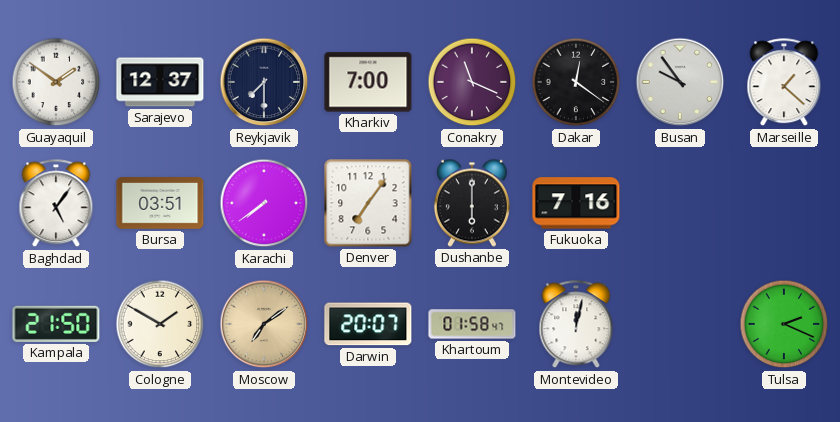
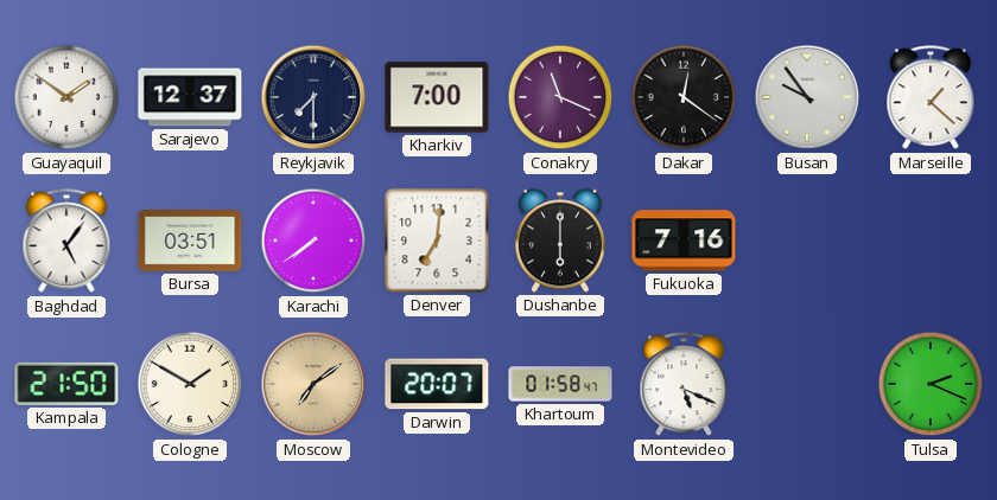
Denver: 7:06 -> 7:01 (437, 241)
Montevideo: 12:02 -> 5:19 (684, 385)
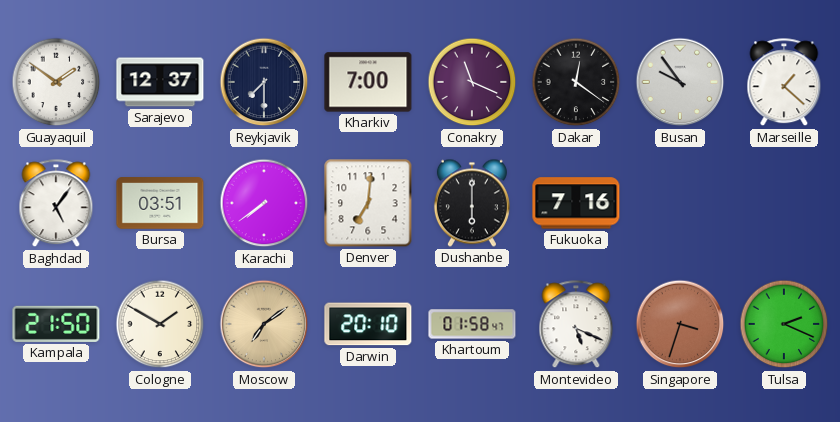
Darwin: 20:07 -> 20:10 (368, 324)
Singapore: none -> 3:33 (680, 324)
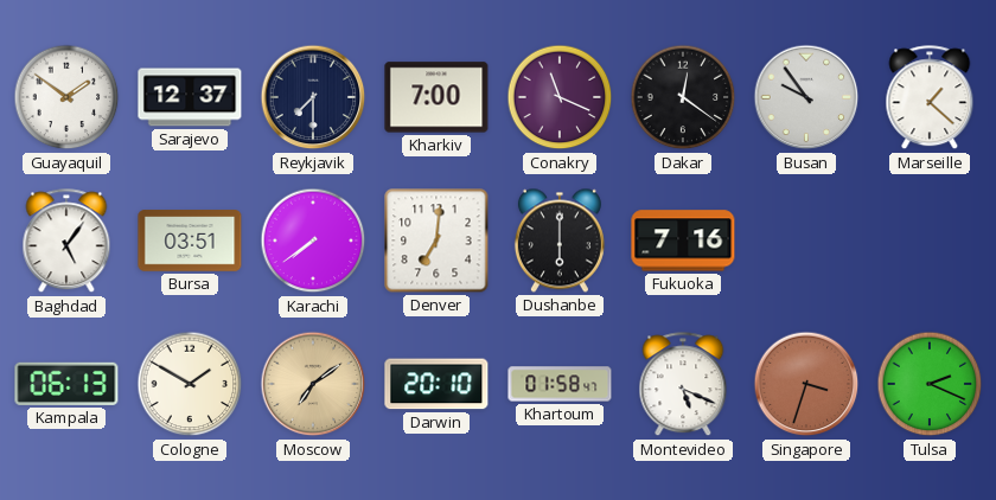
Kampala: 21:50 -> 06:13 (66, 384)
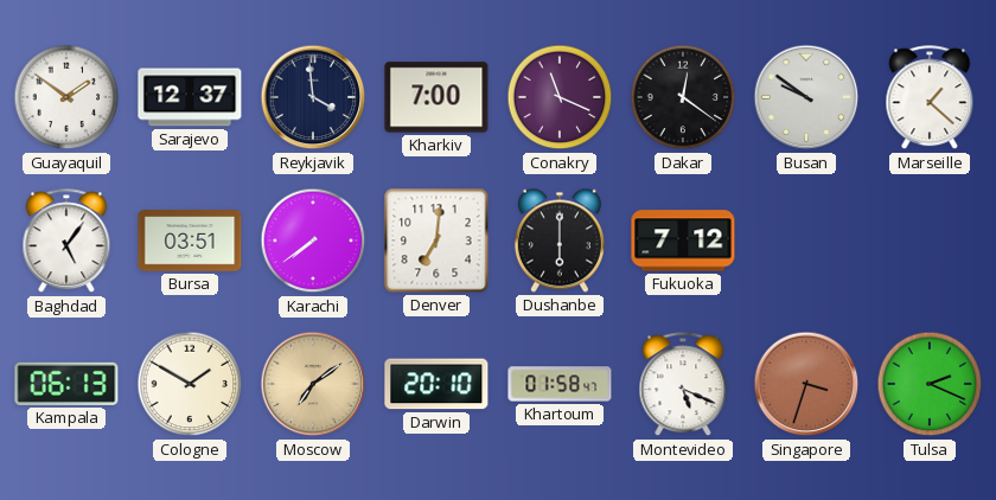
Reykjavik: 7:30 -> 3:59 (313, 97)
Busan: 9:54 -> 9:51 (806, 97)
Fukuoka: 7:16 -> 7:12 (683, 241)
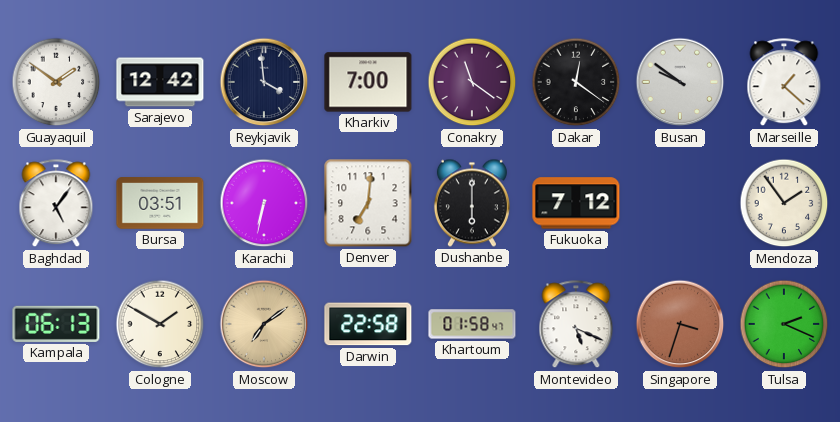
Sarajevo: 12:37 -> 12:42 (160, 82)
Conakry: 11:19 -> 11:21 (472, 82)
Karachi: 7:39 -> 6:32 (264, 203)
Mendoza: none -> 1:54 (784, 203)
Darwin: 20:10 -> 22:58 (368, 324)
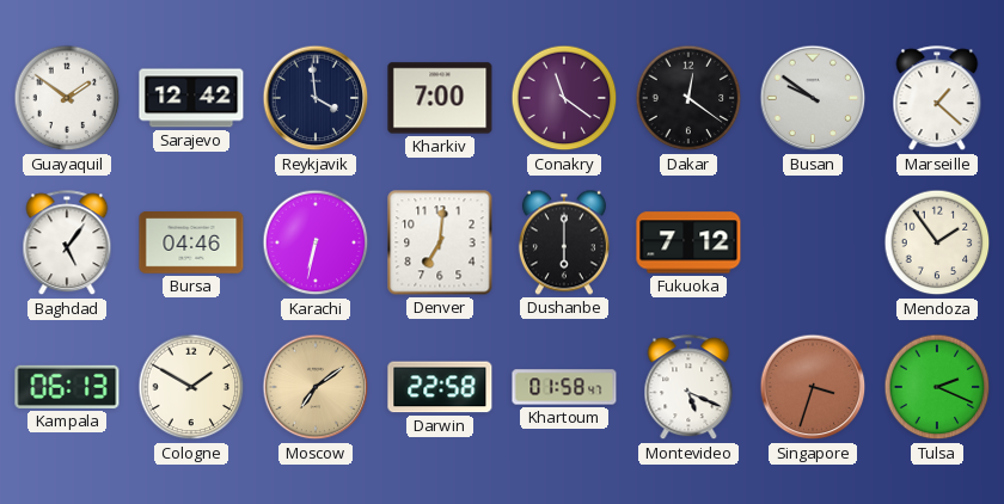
Bursa: 03:51 -> 04:46 (191, 242)
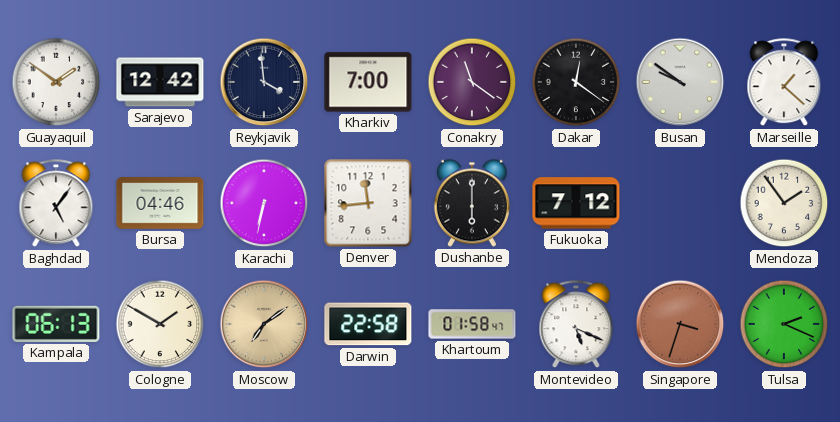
Denver: 7:01 -> 11:44 (368, 203)
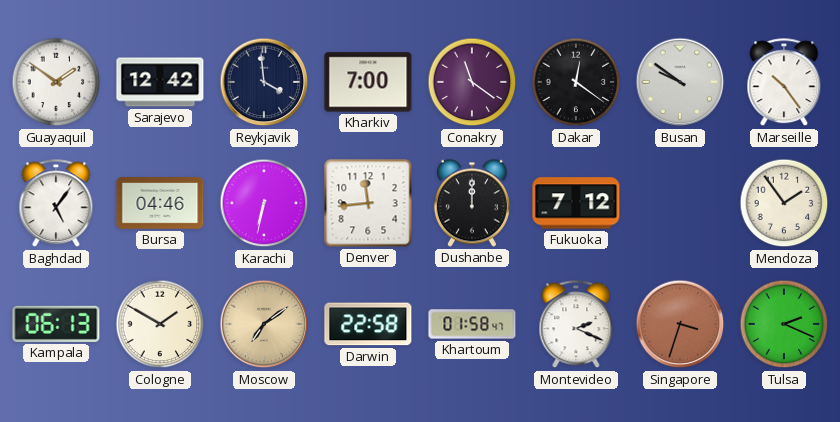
Marseille: 1:22 -> 10:24 (784, 83)
Dushanbe: 6:00 -> 12:00 (472, 203)
Montevideo: 5:19 -> 2:19 (576, 325)
